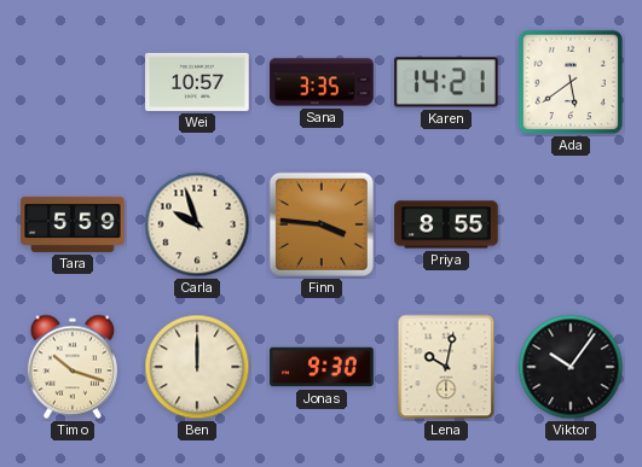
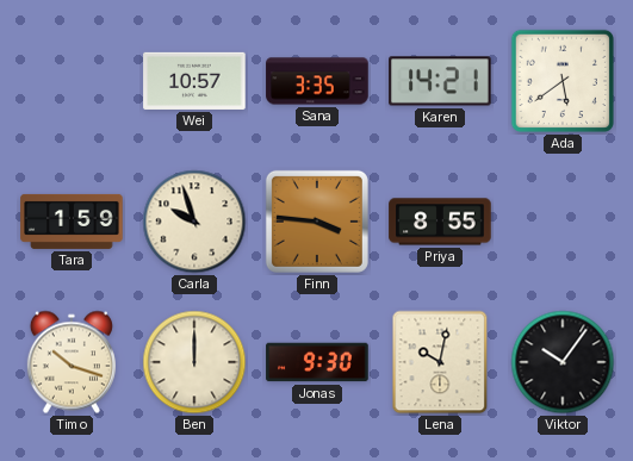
Tara: 5:59 -> 1:59 (72, 222)
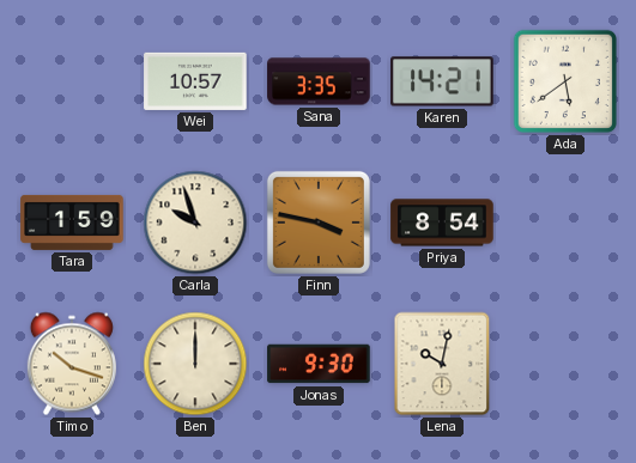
Finn: 3:46 -> 3:47 (319, 223)
Priya: 8:55 -> 8:54 (442, 223)
Viktor: 10:06 -> none (563, 362)
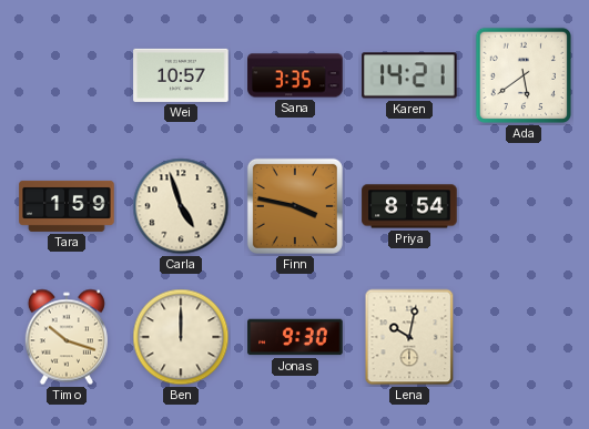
Carla: 9:57 -> 4:57 (181, 206)
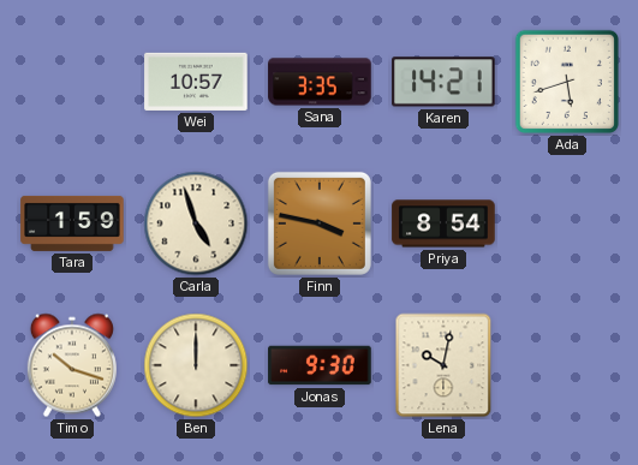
Ada: 5:39 -> 5:42 (567, 82)
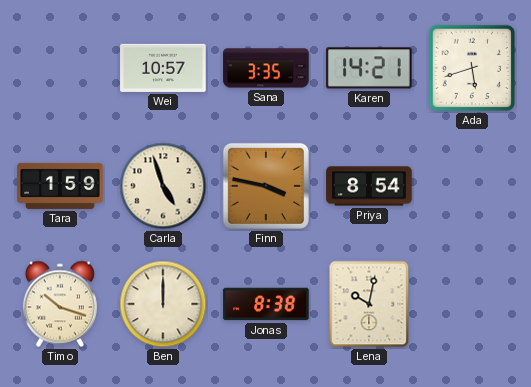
Jonas: 9:30 -> 8:38 (266, 304)
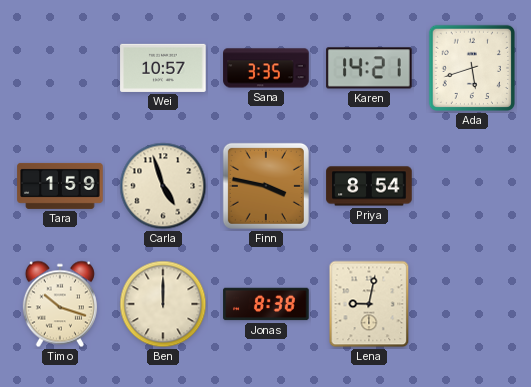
Lena: 10:02 -> 9:02 (369, 304)
